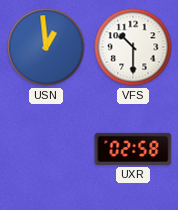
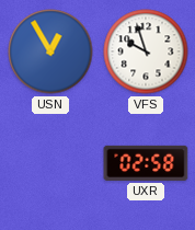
USN: 12:59 -> 12:55 (50, 51)
VFS: 10:30 -> 9:57 (146, 51)
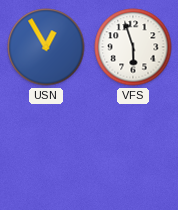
VFS: 9:57 -> 5:57 (133, 47)
UXR: 02:58 -> none (146, 163)
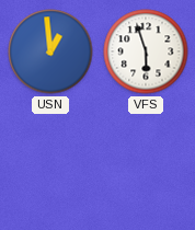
USN: 12:55 -> 12:59 (50, 51)
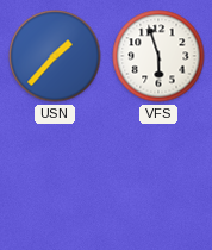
USN: 12:59 -> 1:37 (55, 56)
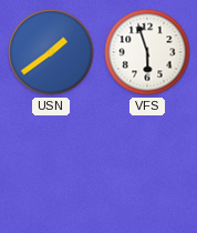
USN: 1:37 -> 1:39 (51, 52)
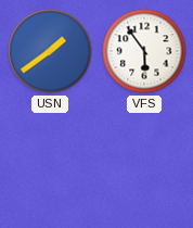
VFS: 5:57 -> 5:54 (144, 51)
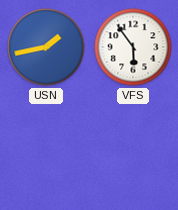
USN: 1:39 -> 1:43 (46, 47)
